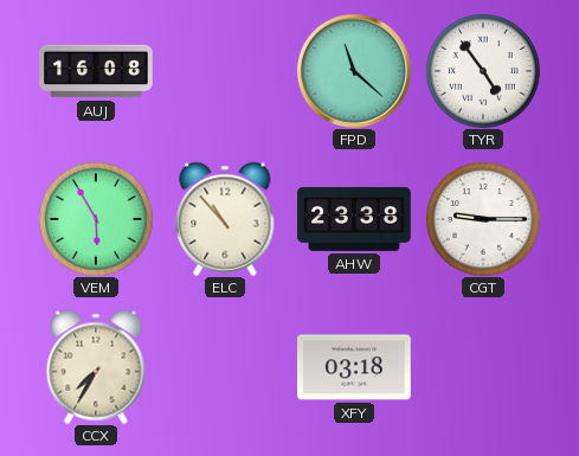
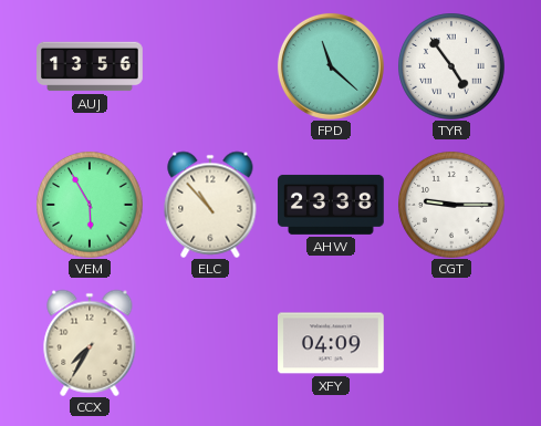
AUJ: 16:08 -> 13:56 (90, 66)
XFY: 03:18 -> 04:09 (332, 343)
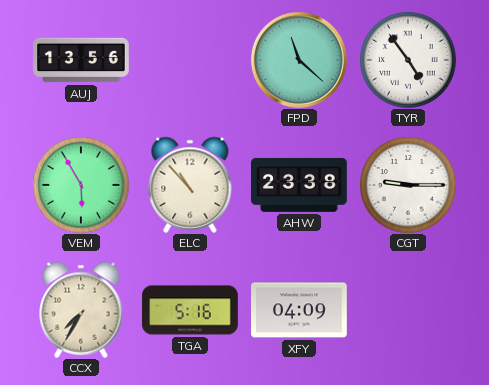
TGA: none -> 5:16 (190, 310)
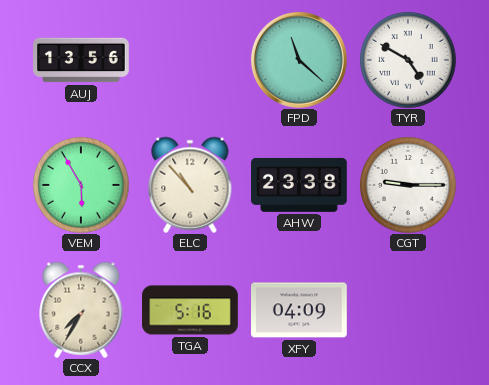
TYR: 4:54 -> 4:50 (408, 60)
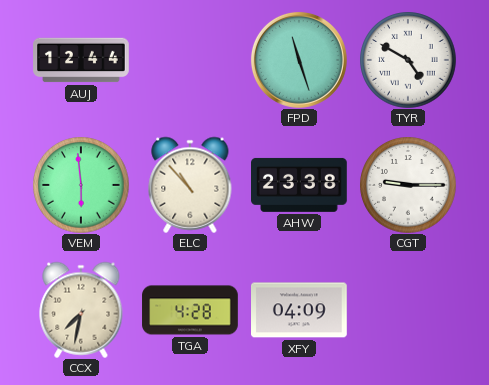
AUJ: 13:56 -> 12:44 (81, 60)
FPD: 11:22 -> 11:27 (299, 60)
VEM: 5:55 -> 5:59 (81, 185)
CCX: 7:35 -> 7:32 (81, 310)
TGA: 5:16 -> 4:28 (190, 310)
